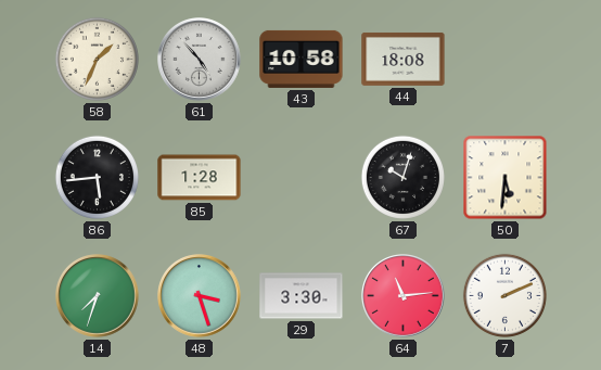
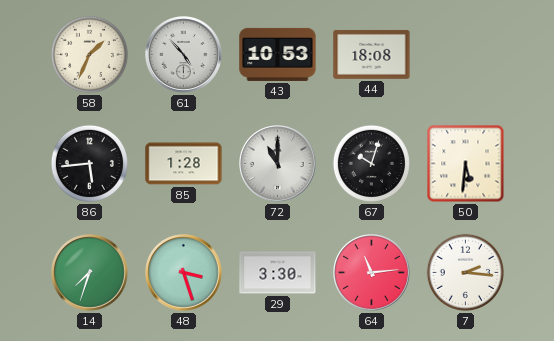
43: 10:58 -> 10:53 (278, 54)
72: none -> 11:00 (278, 164)
7: 2:11 -> 2:16 (465, 272)
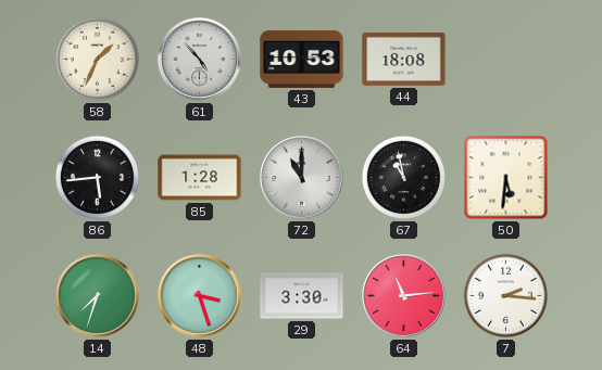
67: 10:03 -> 10:58 (403, 177)
